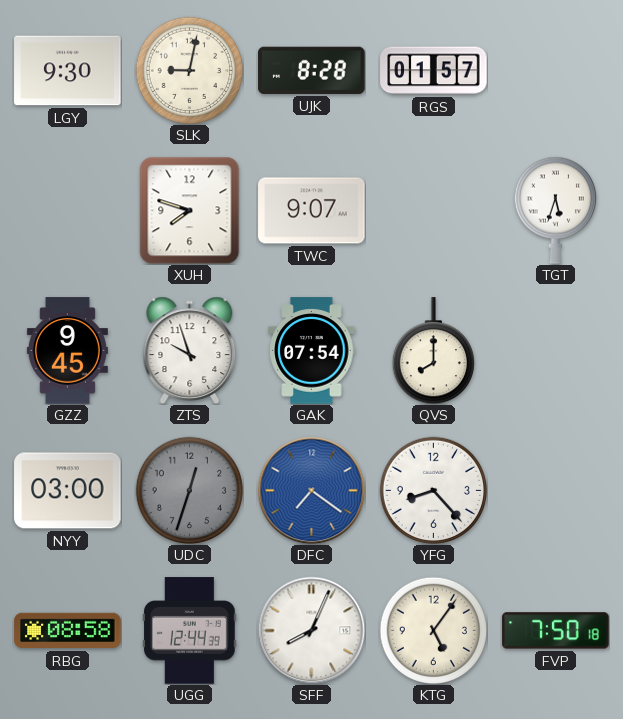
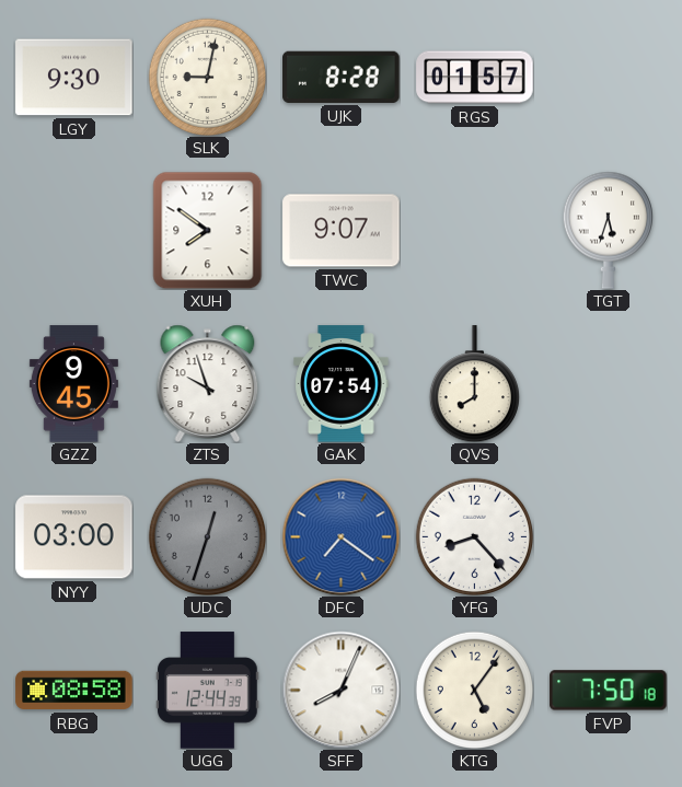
XUH: 7:48 -> 7:51 (208, 230)
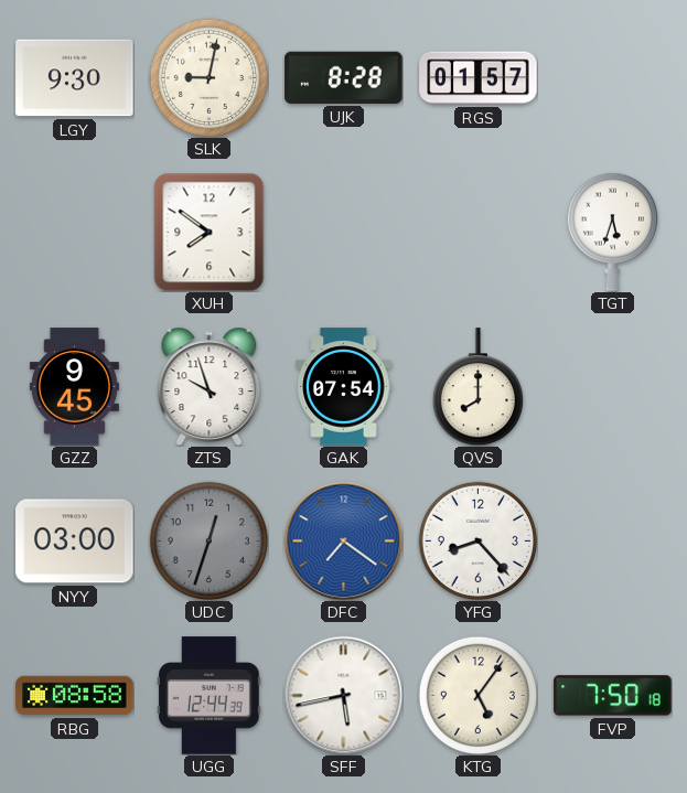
TWC: 9:07 -> none (342, 231)
SFF: 8:04 -> 5:43 (343, 695)
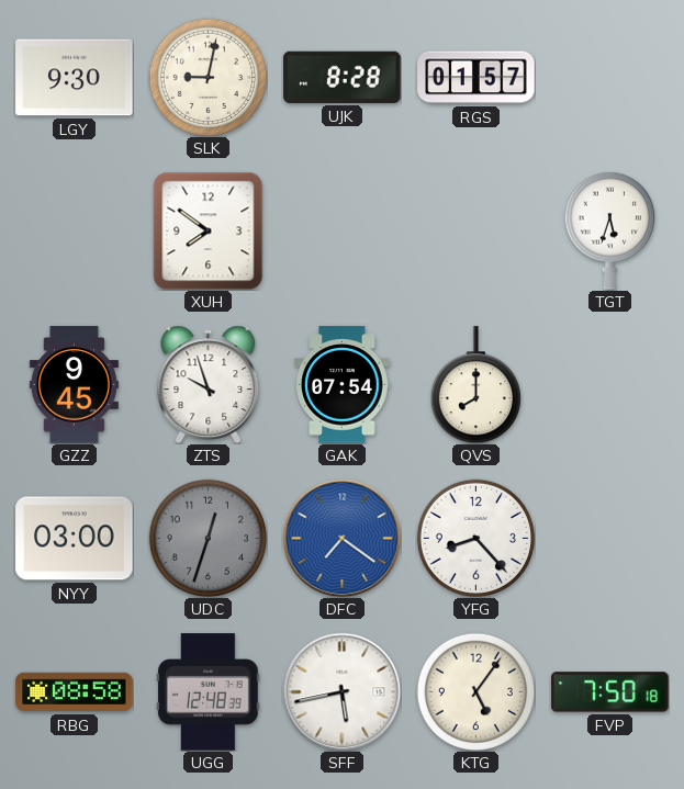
UGG: 12:44 -> 12:48 (209, 692)
